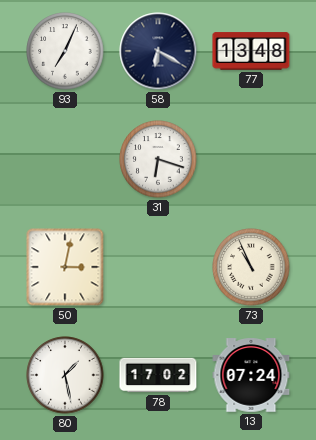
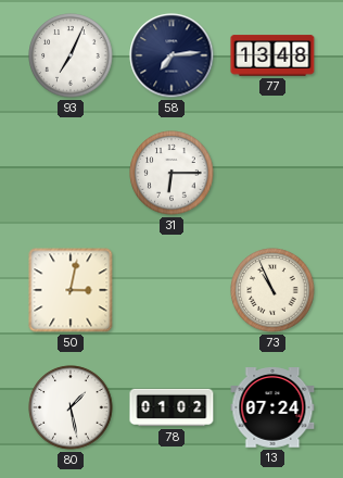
58: 6:20 -> 7:14 (171, 55)
31: 6:18 -> 6:15 (171, 173)
78: 17:02 -> 01:02 (171, 407)
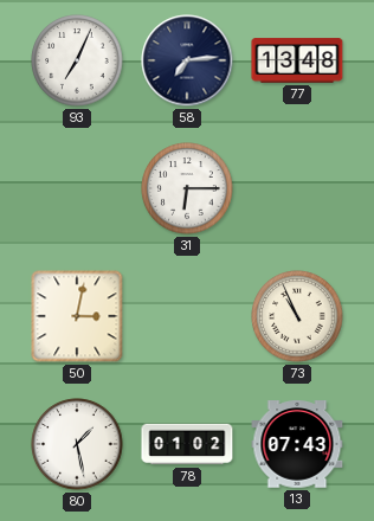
13: 07:24 -> 07:43 (297, 444)
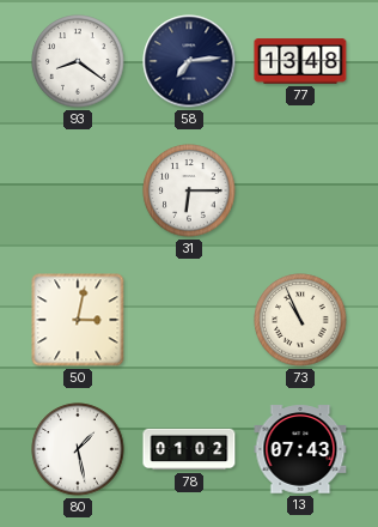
93: 7:04 -> 8:21 (78, 61)
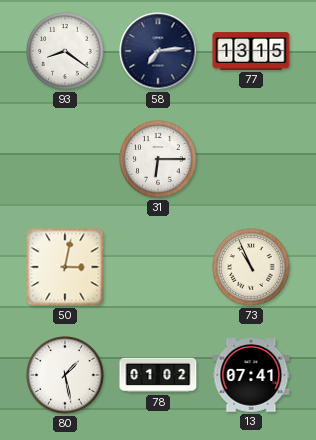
77: 13:48 -> 13:15 (251, 51)
13: 07:43 -> 07:41 (251, 375)
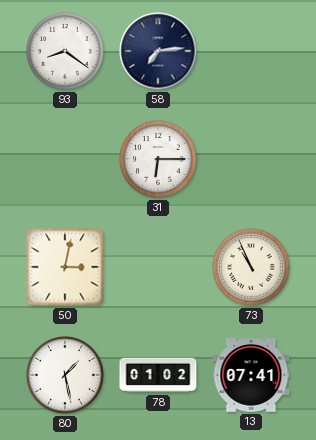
77: 13:15 -> none (251, 51)
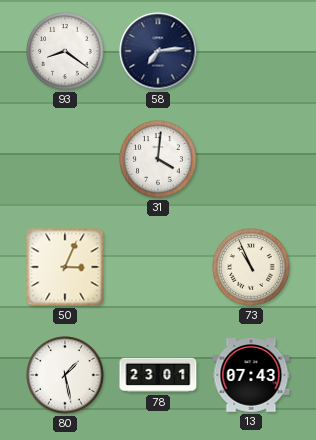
31: 6:15 -> 4:01 (158, 159)
50: 3:02 -> 3:04 (65, 267)
78: 01:02 -> 23:01 (158, 375)
13: 07:41 -> 07:43 (251, 375)
